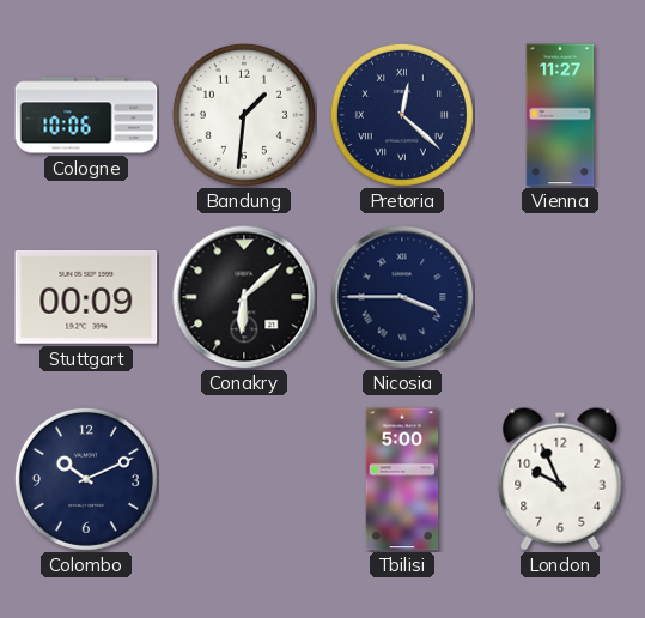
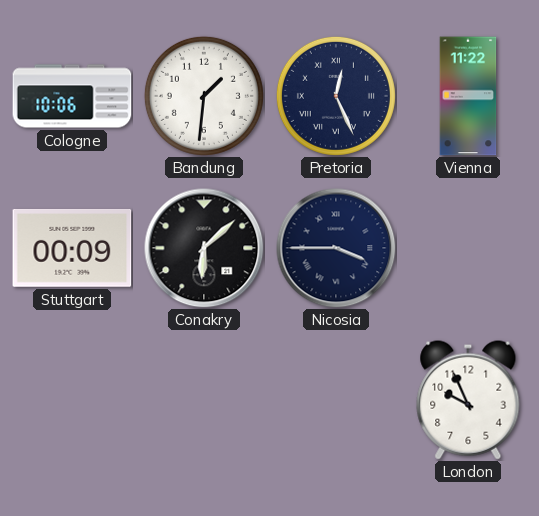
Pretoria: 12:22 -> 12:26 (336, 96)
Vienna: 11:27 -> 11:22 (468, 96)
Colombo: 10:11 -> none (86, 479)
Tbilisi: 5:00 -> none (402, 479)
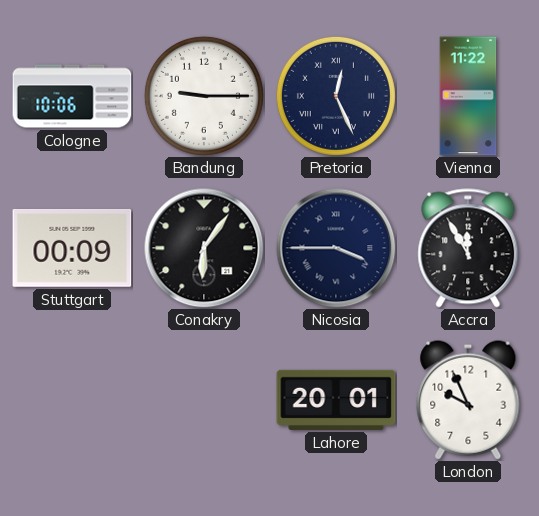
Bandung: 1:31 -> 9:15 (204, 96)
Conakry: 6:08 -> 6:06 (204, 248)
Accra: none -> 11:55 (468, 248)
Lahore: none -> 20:01 (336, 400)
